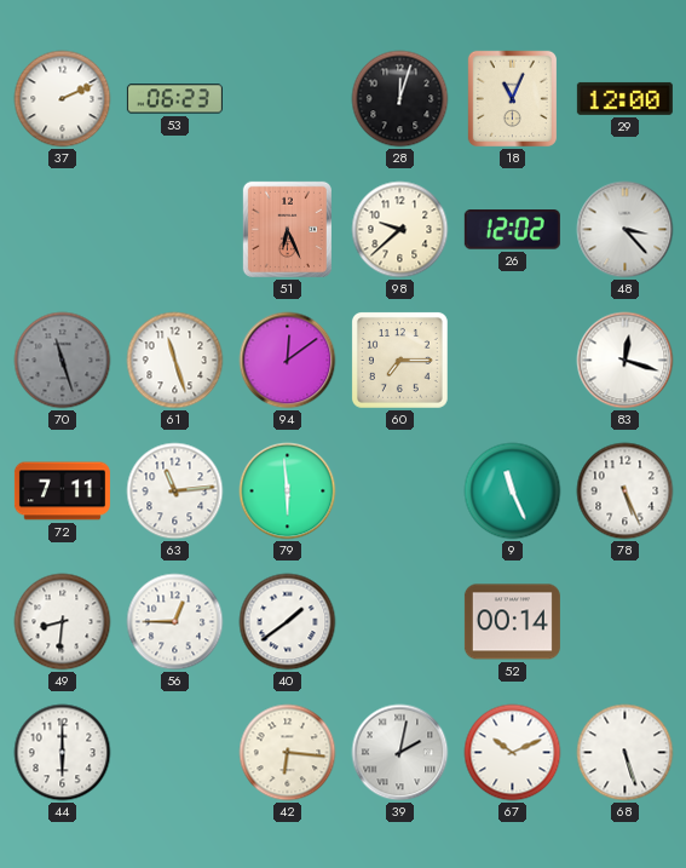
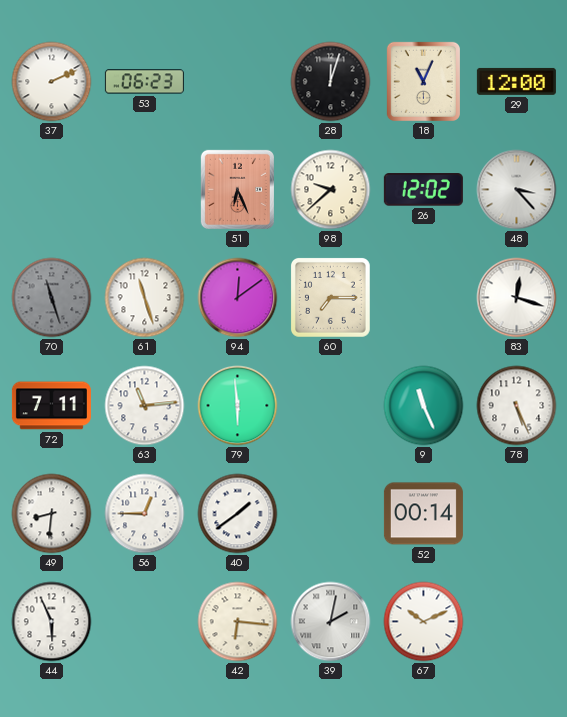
44: 6:00 -> 5:56 (52, 622)
68: 5:27 -> none (626, 753)
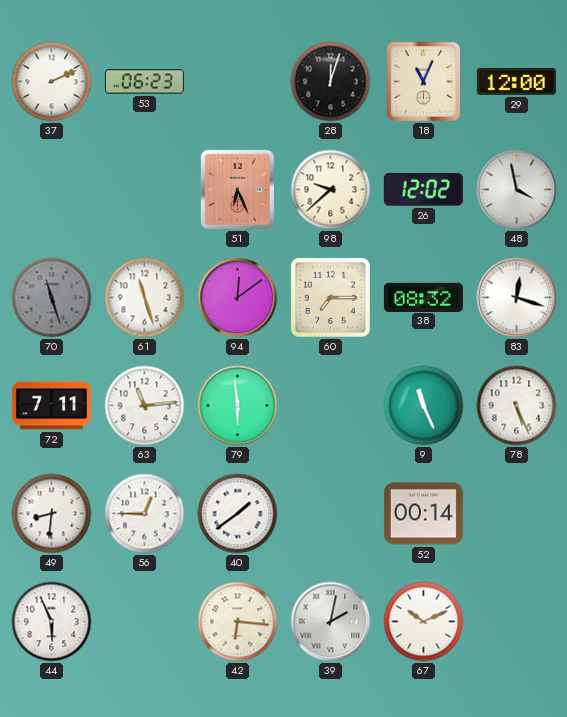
48: 3:23 -> 3:58 (517, 190)
38: none -> 08:32 (423, 297)
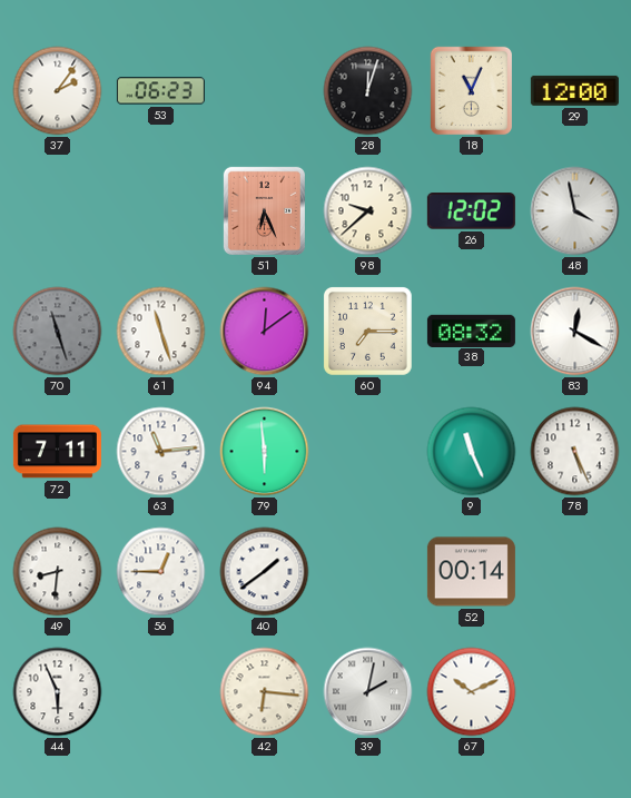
37: 2:11 -> 2:06 (58, 91)
83: 12:18 -> 12:20 (575, 332)
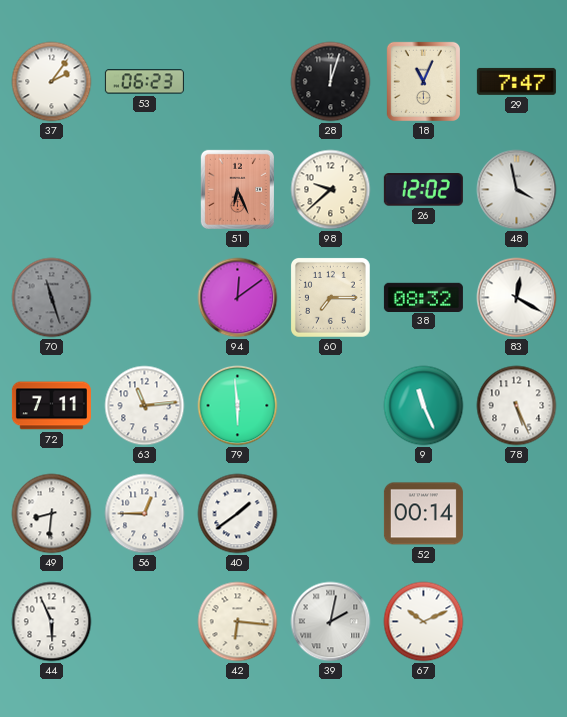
29: 12:00 -> 7:47 (516, 81)
61: 11:27 -> none (161, 332)
